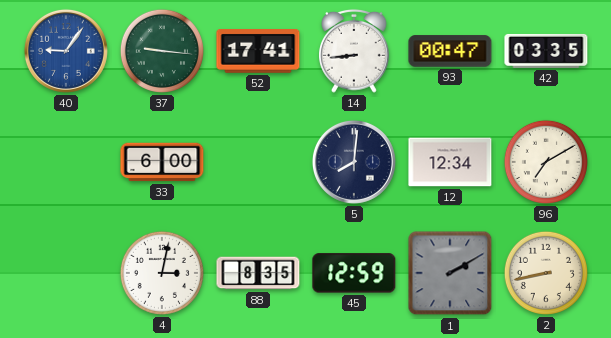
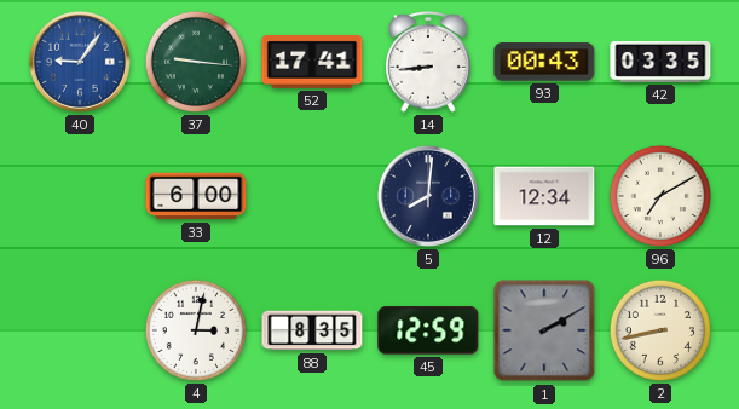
93: 00:47 -> 00:43 (544, 62)
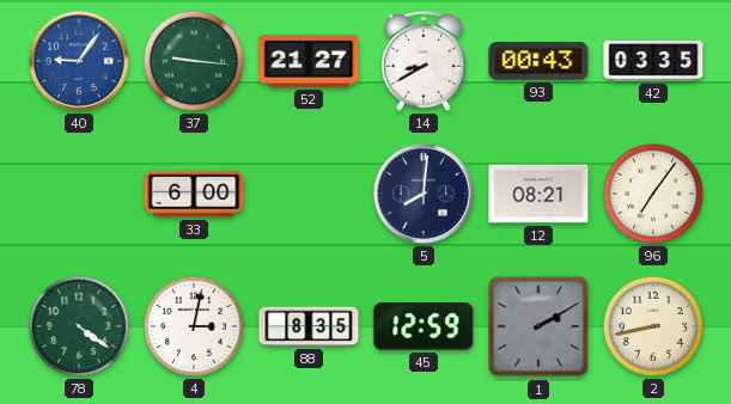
52: 17:41 -> 21:27 (309, 62)
14: 8:44 -> 8:40 (424, 61)
12: 12:34 -> 08:21 (538, 194)
96: 7:10 -> 7:06 (653, 194)
78: none -> 4:21 (79, 326)
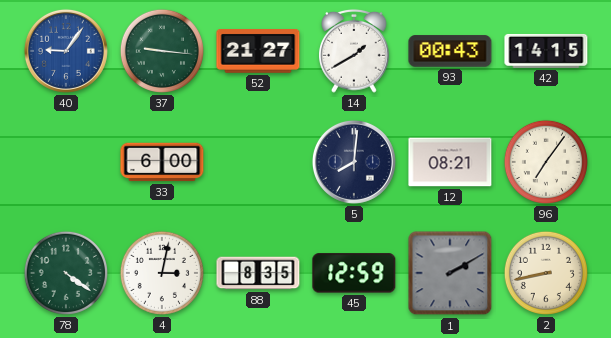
14: 8:40 -> 1:40 (354, 51)
42: 03:35 -> 14:15 (546, 51)
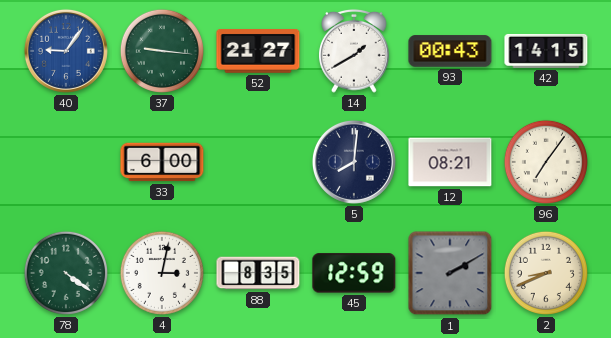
2: 8:43 -> 8:41 (546, 273)
